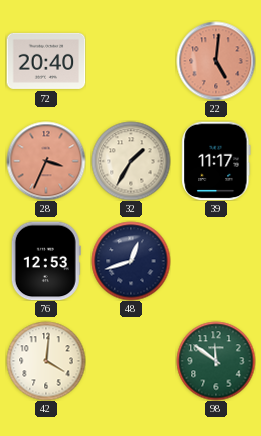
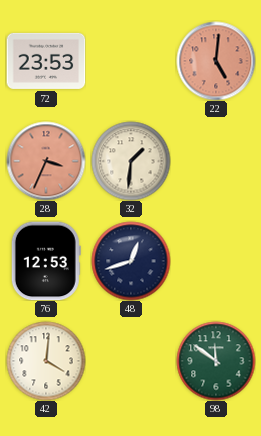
72: 20:40 -> 23:53 (46, 61)
32: 1:35 -> 1:31 (131, 161)
39: 11:17 -> none (216, 161)
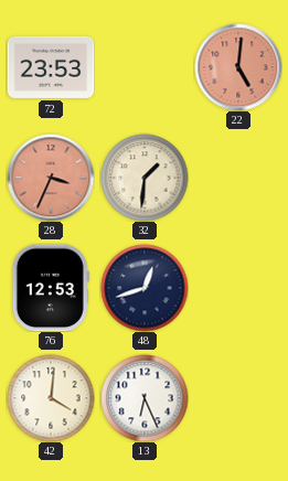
13: none -> 6:26 (145, 398)
98: 11:51 -> none (216, 361)
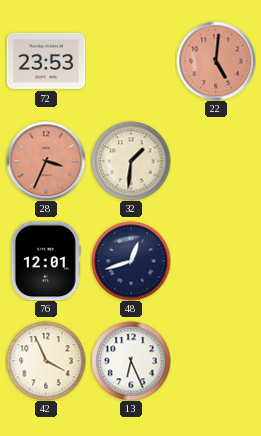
76: 12:53 -> 12:01 (46, 261)
42: 4:01 -> 3:56 (46, 361)
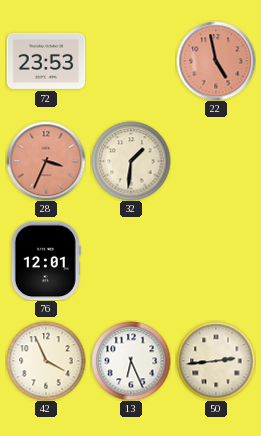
22: 5:01 -> 4:58 (216, 61)
48: 12:42 -> none (131, 261)
50: none -> 2:44 (216, 361)
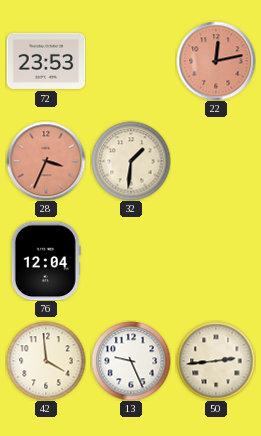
22: 4:58 -> 12:13 (216, 61)
76: 12:01 -> 12:04 (46, 261)
42: 3:56 -> 3:59 (46, 361)
13: 6:26 -> 9:26 (131, 361)
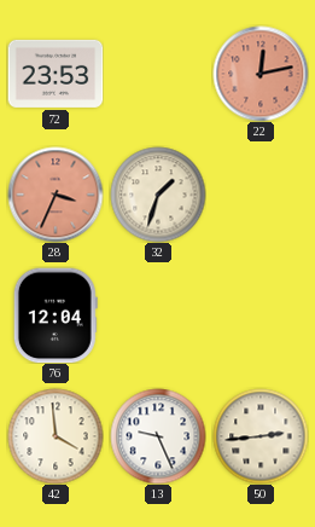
32: 1:31 -> 1:33 (158, 195)
